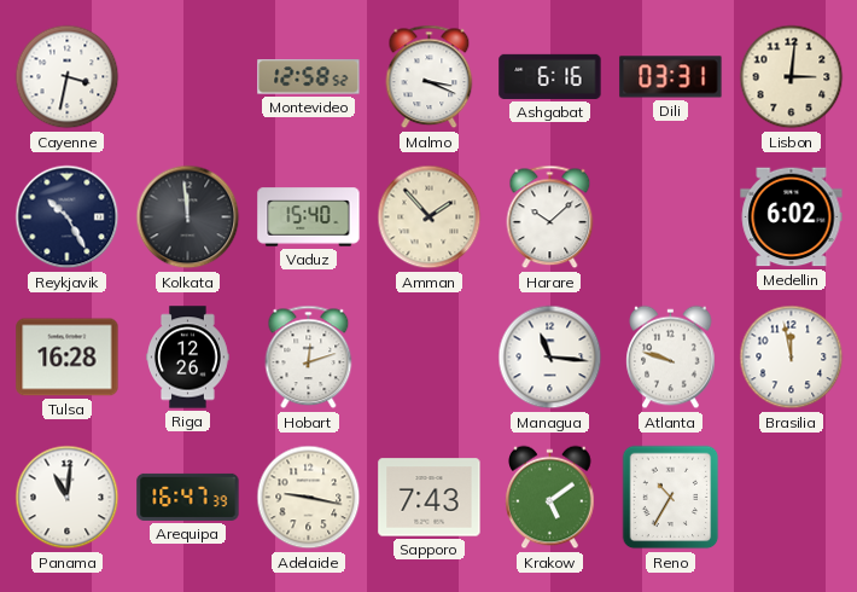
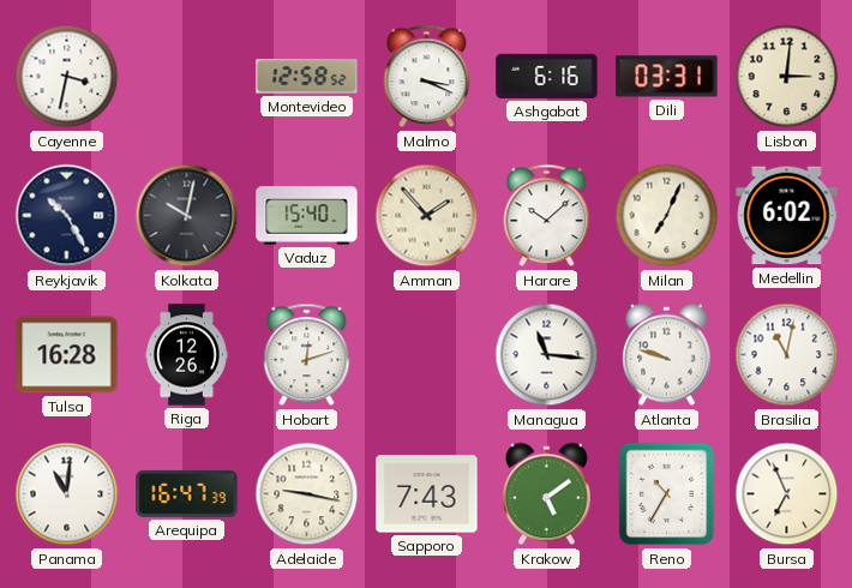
Kolkata: 11:59 -> 10:02 (187, 216)
Milan: none -> 7:04 (667, 216)
Brasilia: 11:58 -> 11:02 (787, 355)
Bursa: none -> 6:56 (787, 494)
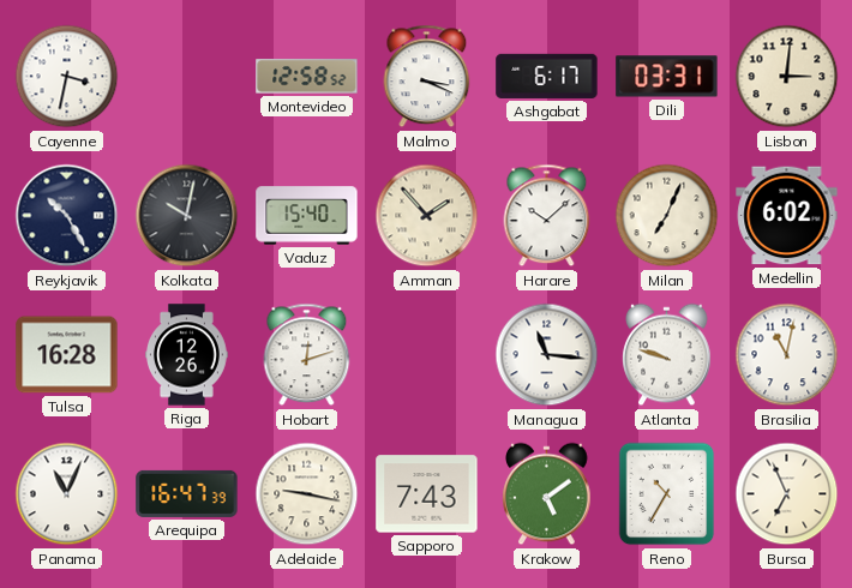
Ashgabat: 6:16 -> 6:17 (547, 76)
Panama: 11:01 -> 11:04 (67, 494)
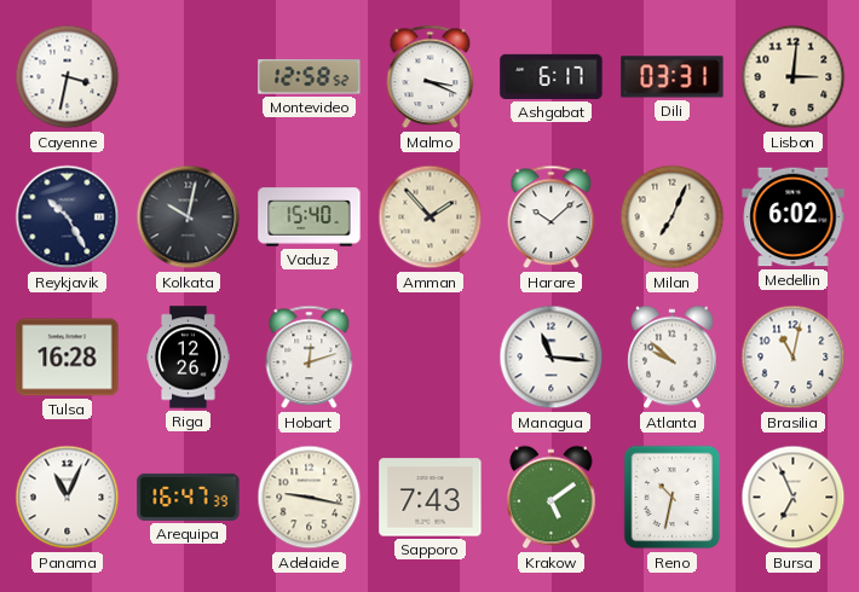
Atlanta: 9:48 -> 9:52 (673, 358)
Reno: 10:35 -> 10:32 (673, 498)
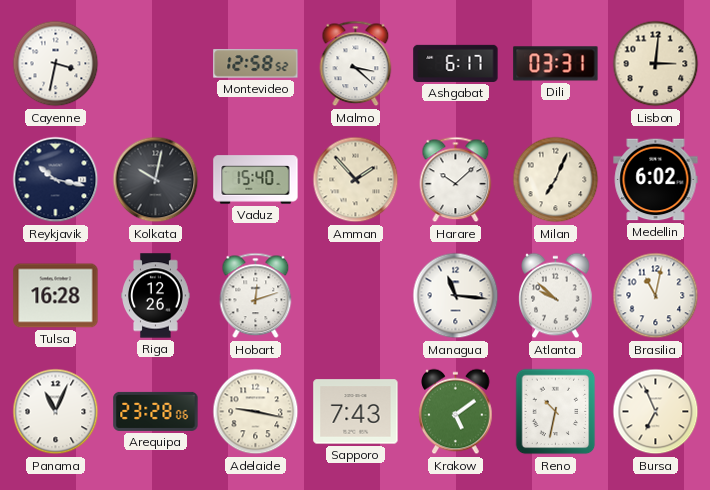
Malmo: 3:19 -> 3:22 (356, 64)
Reykjavik: 10:25 -> 10:17 (56, 180)
Arequipa: 16:47 -> 23:28 (156, 411)
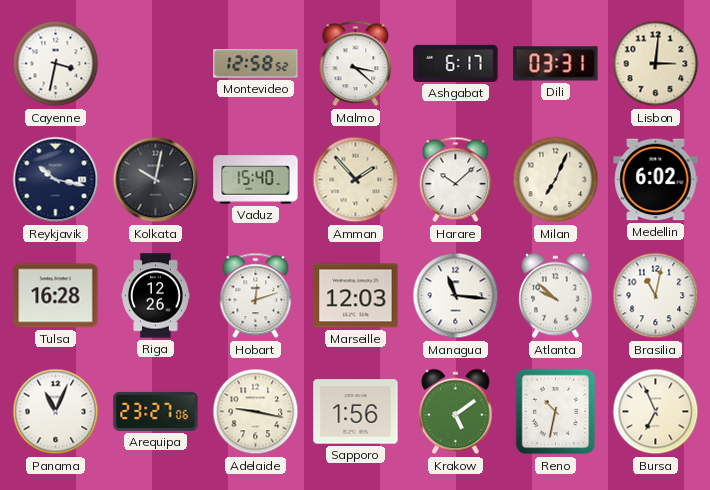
Marseille: none -> 12:03 (356, 296)
Arequipa: 23:28 -> 23:27 (156, 411)
Sapporo: 7:43 -> 1:56 (356, 412)
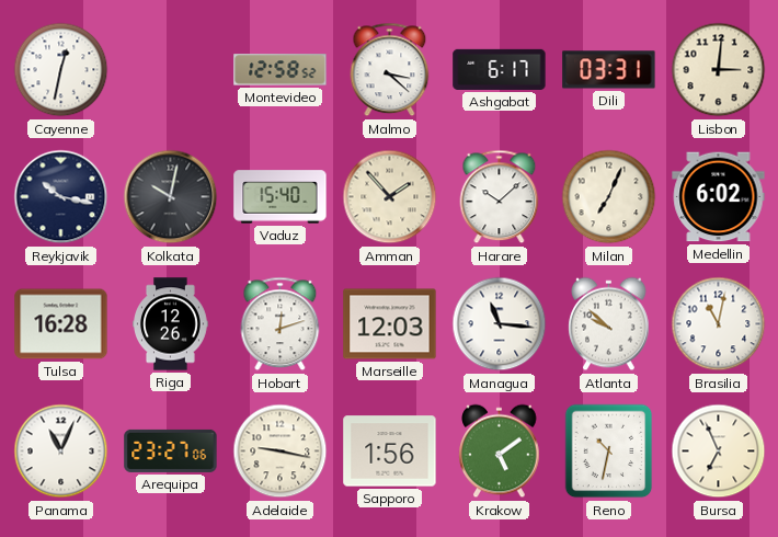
Cayenne: 3:32 -> 12:32 (61, 70)
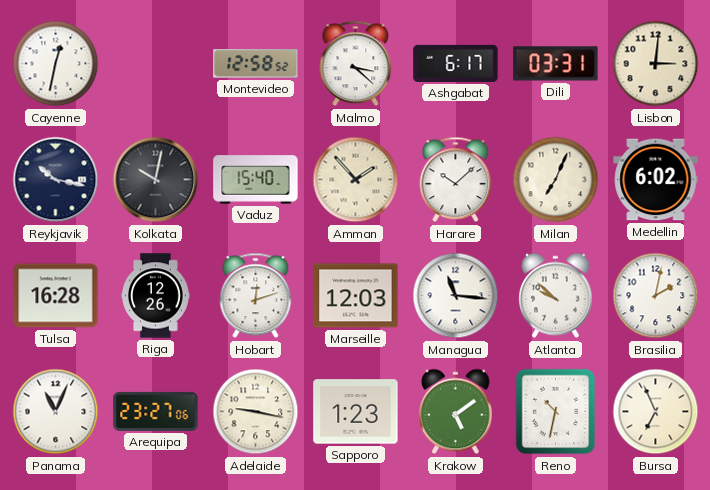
Brasilia: 11:02 -> 2:02 (656, 296)
Sapporo: 1:56 -> 1:23 (356, 412)
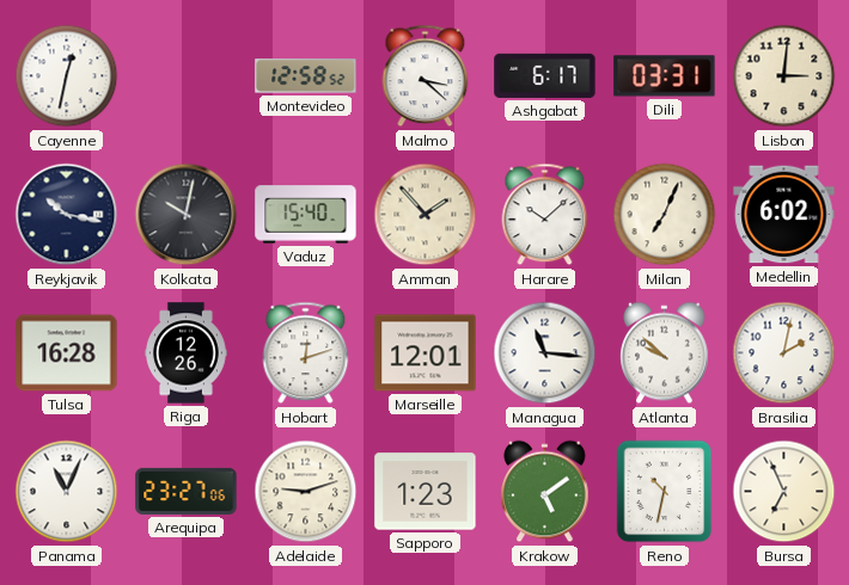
Marseille: 12:03 -> 12:01 (426, 353)
Adelaide: 9:17 -> 9:12 (306, 492)
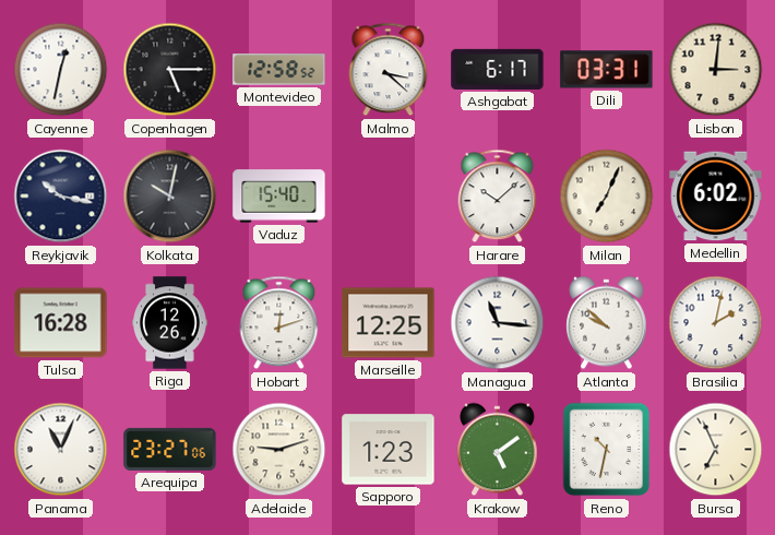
Copenhagen: none -> 5:15 (170, 70)
Amman: 1:53 -> none (426, 215)
Marseille: 12:01 -> 12:25 (389, 323)
